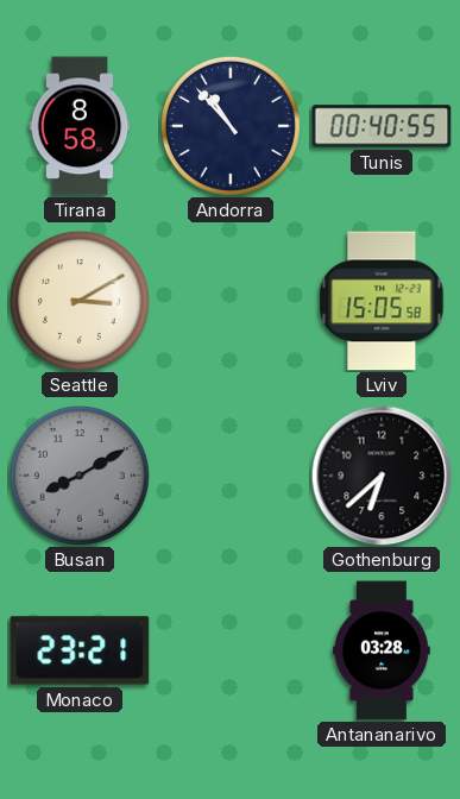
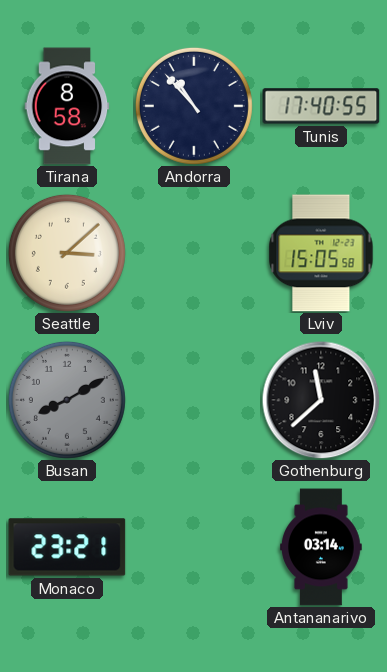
Tunis: 00:40 -> 17:40 (321, 106)
Seattle: 3:10 -> 3:08 (67, 253)
Gothenburg: 6:38 -> 11:38 (321, 400)
Antananarivo: 03:28 -> 03:14 (322, 547)
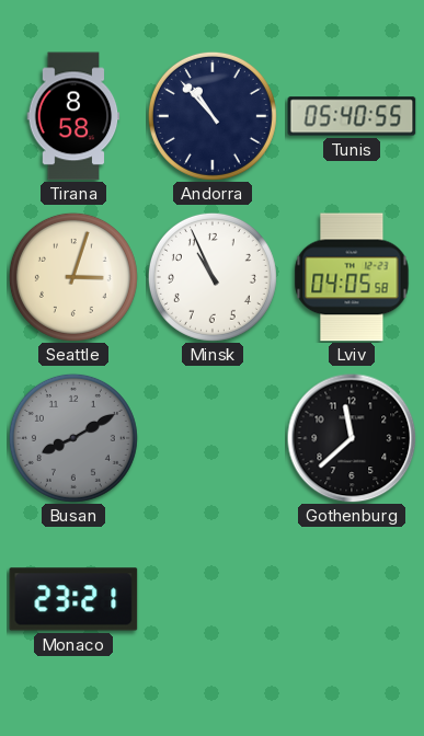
Tunis: 17:40 -> 05:40 (352, 116)
Seattle: 3:08 -> 3:03 (73, 277)
Minsk: none -> 10:56 (213, 277)
Lviv: 15:05 -> 04:05 (352, 277)
Antananarivo: 03:14 -> none (322, 547)
